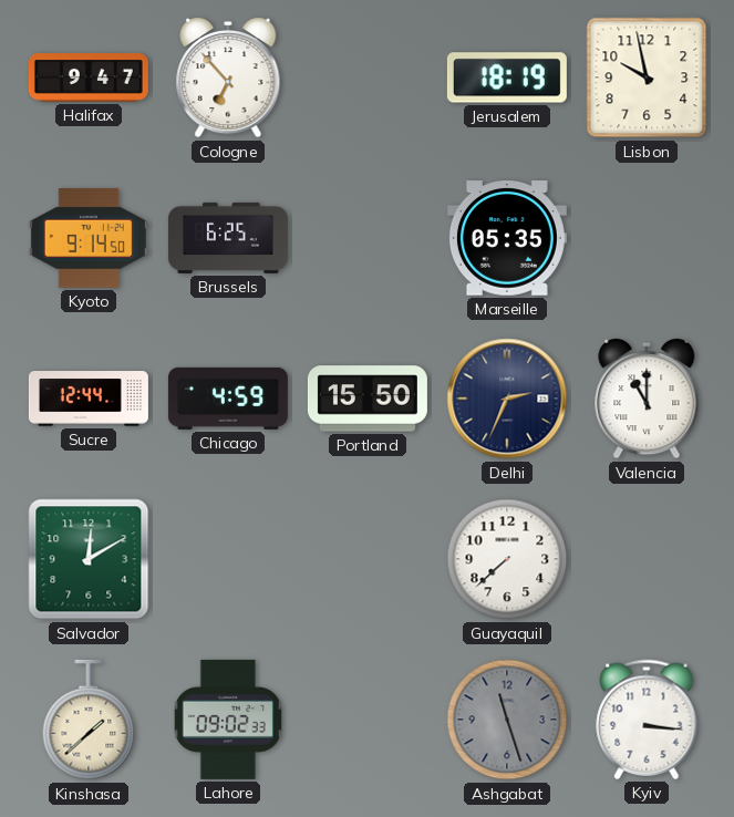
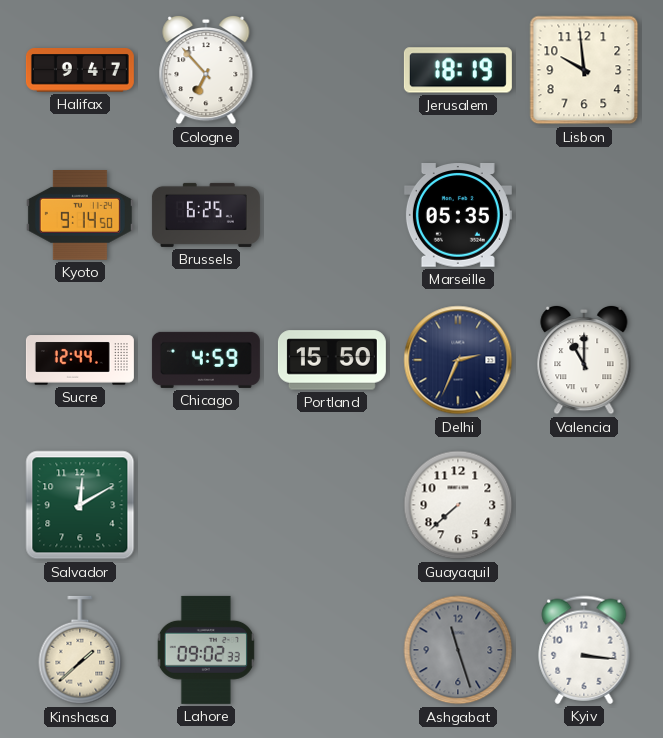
Lisbon: 9:58 -> 9:59 (584, 70)
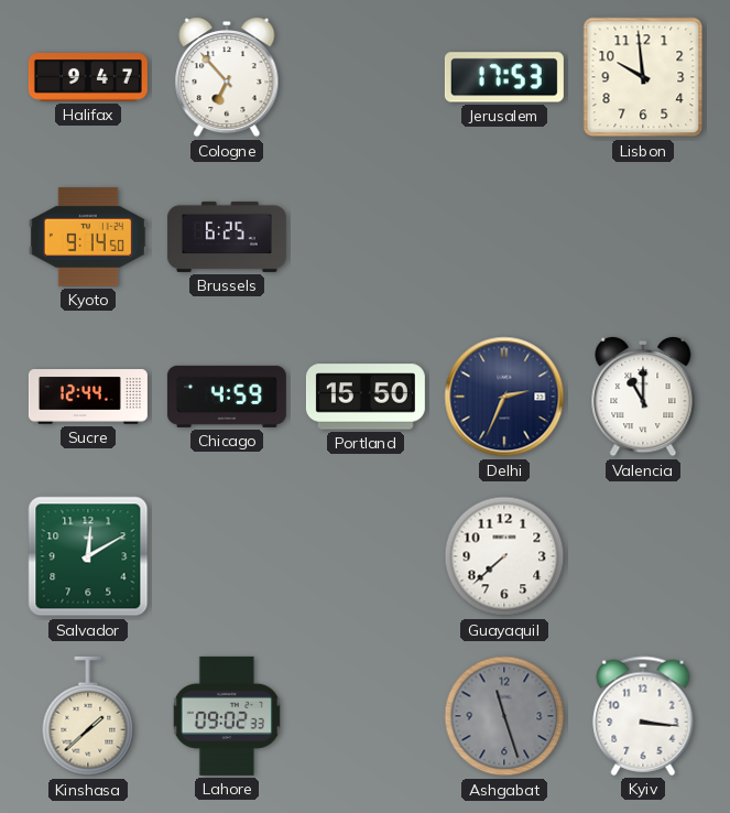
Jerusalem: 18:19 -> 17:53 (504, 77)
Marseille: 05:35 -> none (458, 215)
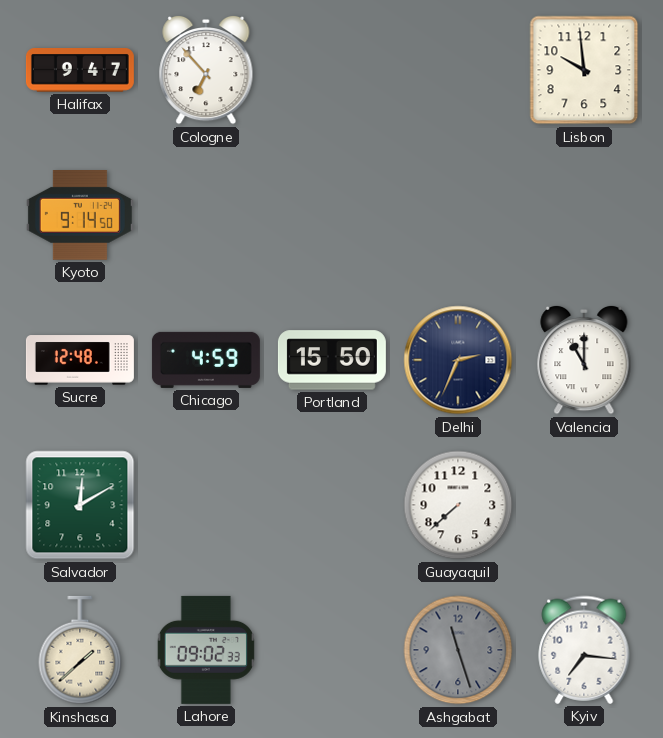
Jerusalem: 17:53 -> none (504, 77)
Brussels: 6:25 -> none (227, 237)
Sucre: 12:44 -> 12:48 (80, 360)
Kyiv: 3:16 -> 7:16 (584, 650)
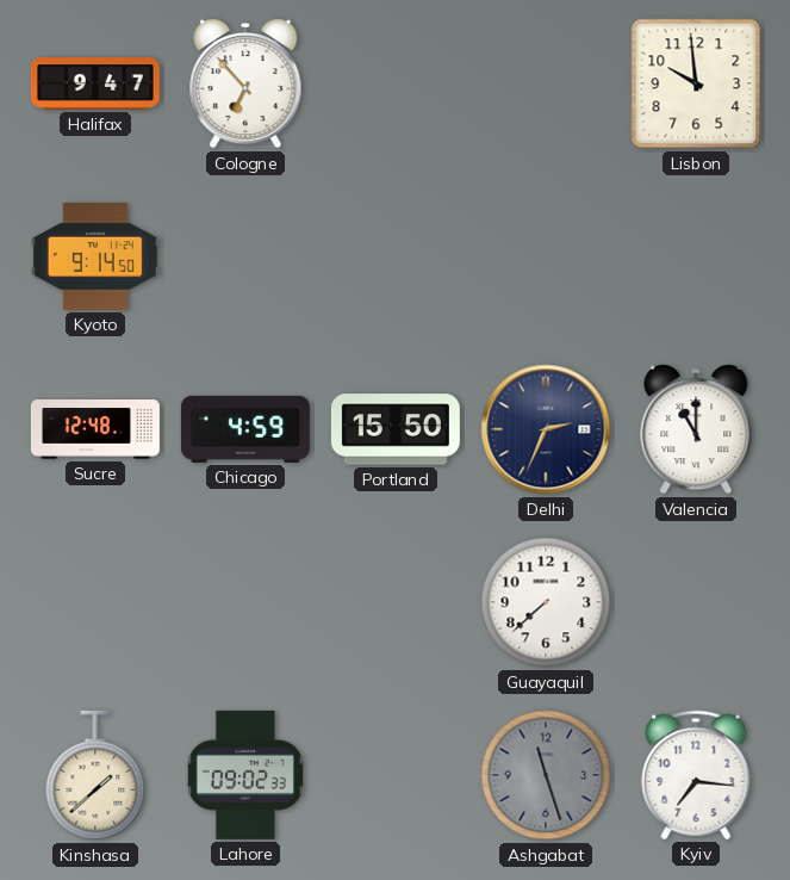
Salvador: 12:10 -> none (80, 505)
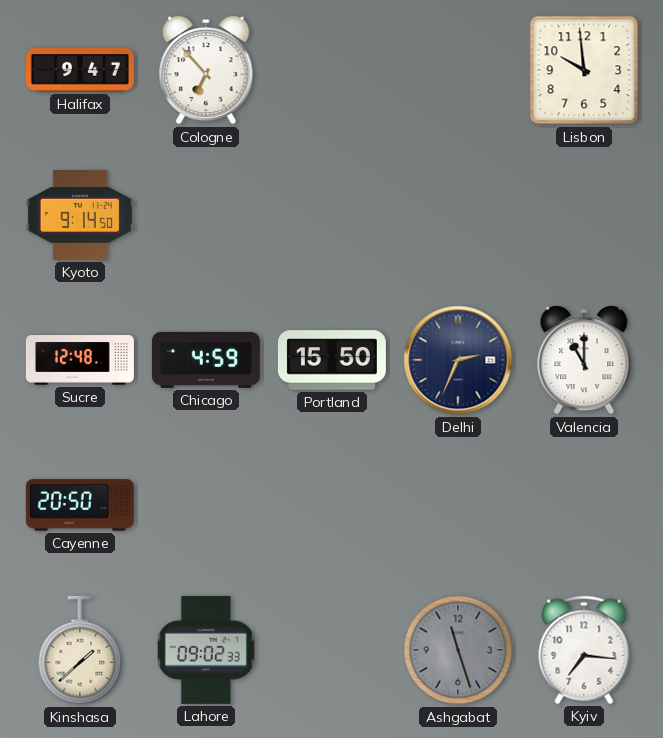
Cayenne: none -> 20:50 (80, 505)
Guayaquil: 7:38 -> none (546, 602)
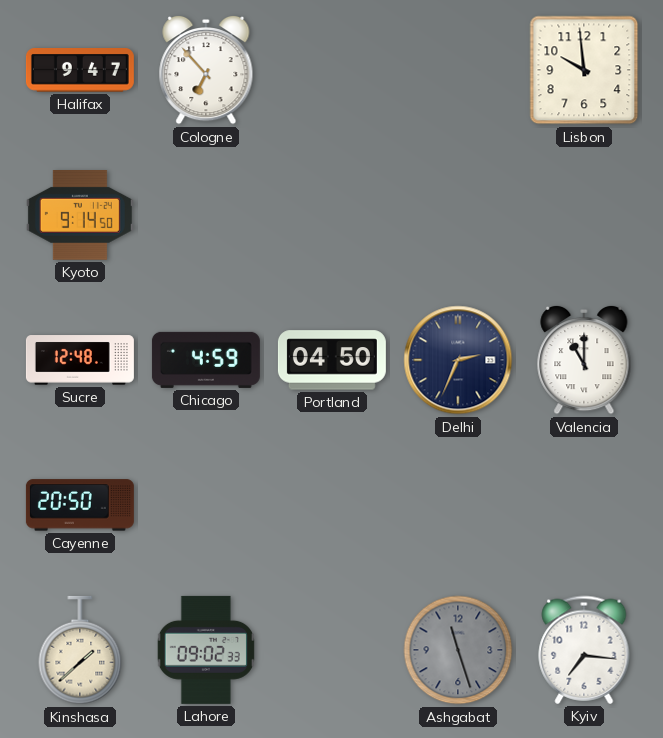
Portland: 15:50 -> 04:50 (332, 360)
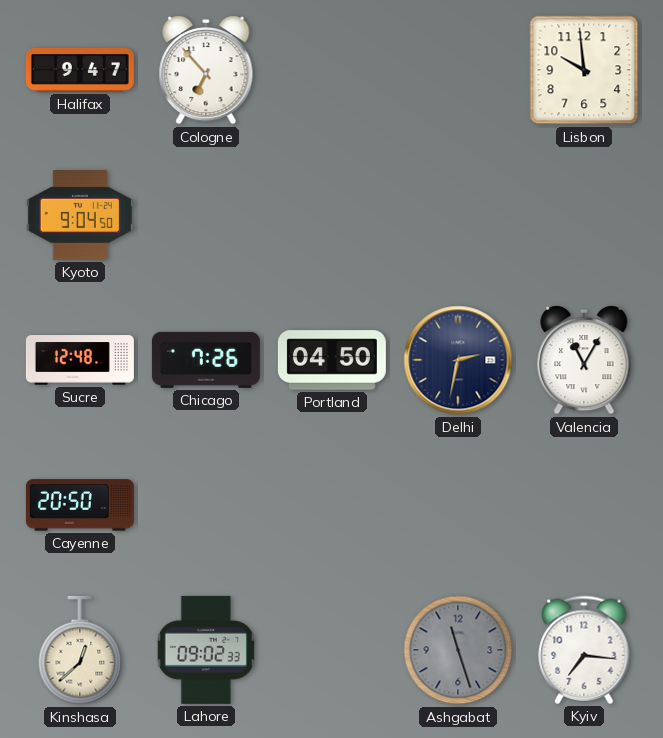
Kyoto: 9:14 -> 9:04 (80, 216)
Chicago: 4:59 -> 7:26 (206, 360)
Delhi: 2:34 -> 2:32 (458, 360)
Valencia: 11:00 -> 11:05 (584, 360)
Kinshasa: 1:38 -> 12:38 (80, 650)
